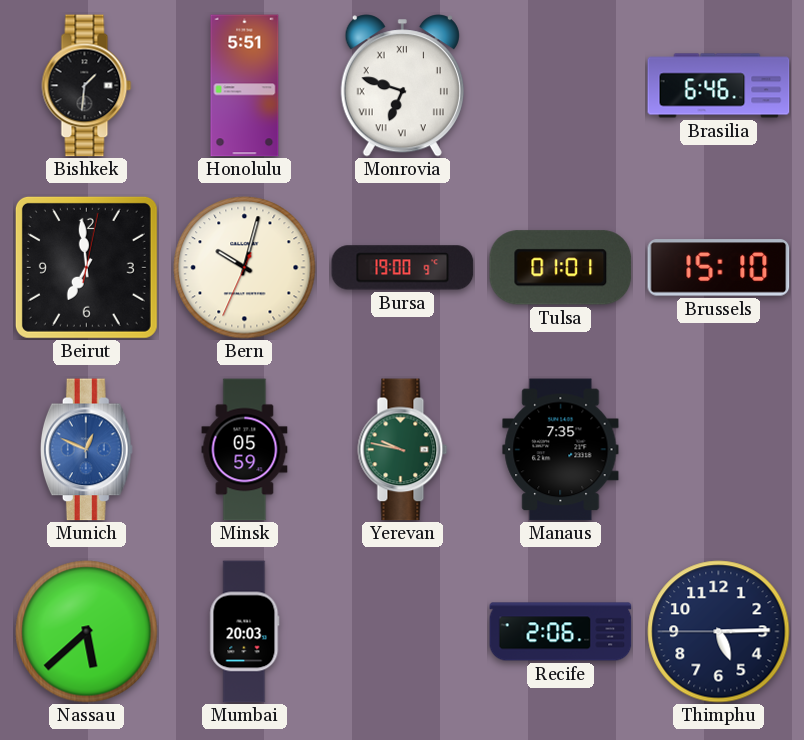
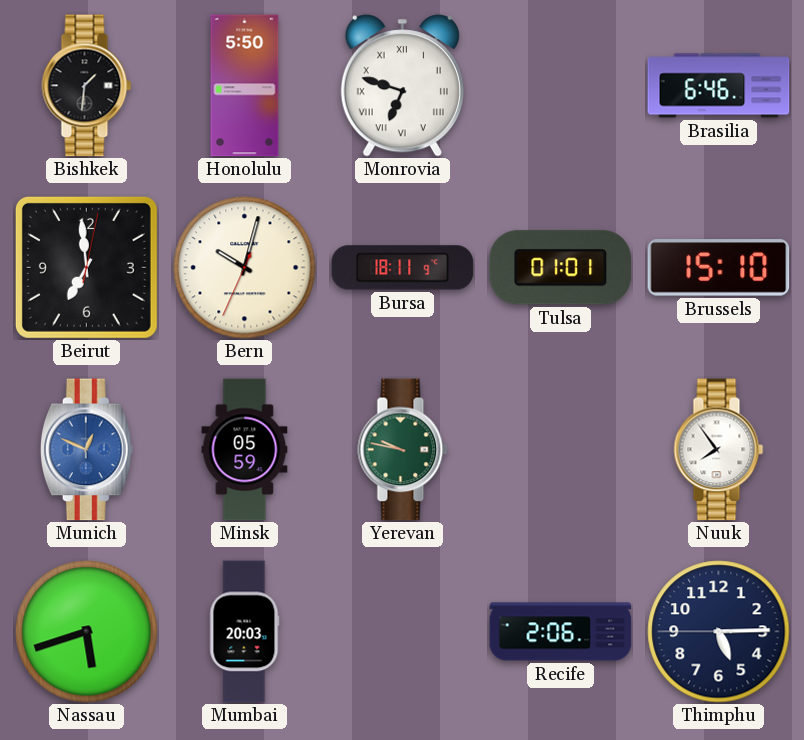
Honolulu: 5:51 -> 5:50 (245, 86)
Bursa: 19:00 -> 18:11 (403, 268)
Manaus: 7:35 -> none (561, 450)
Nuuk: none -> 7:54 (719, 450)
Nassau: 5:38 -> 5:42 (87, 632)
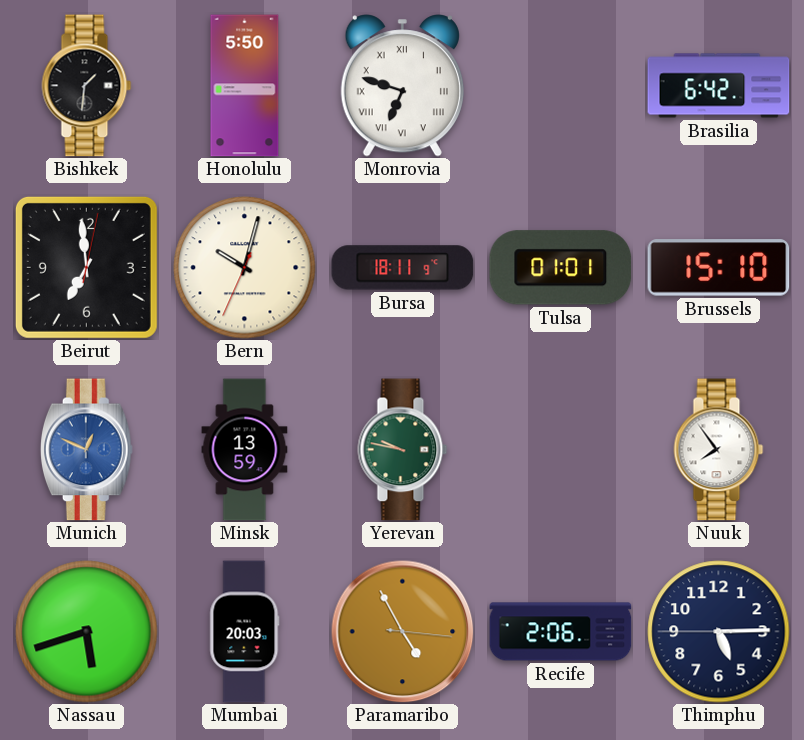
Brasilia: 6:46 -> 6:42 (719, 86)
Minsk: 05:59 -> 13:59 (245, 450)
Paramaribo: none -> 4:55 (403, 632)
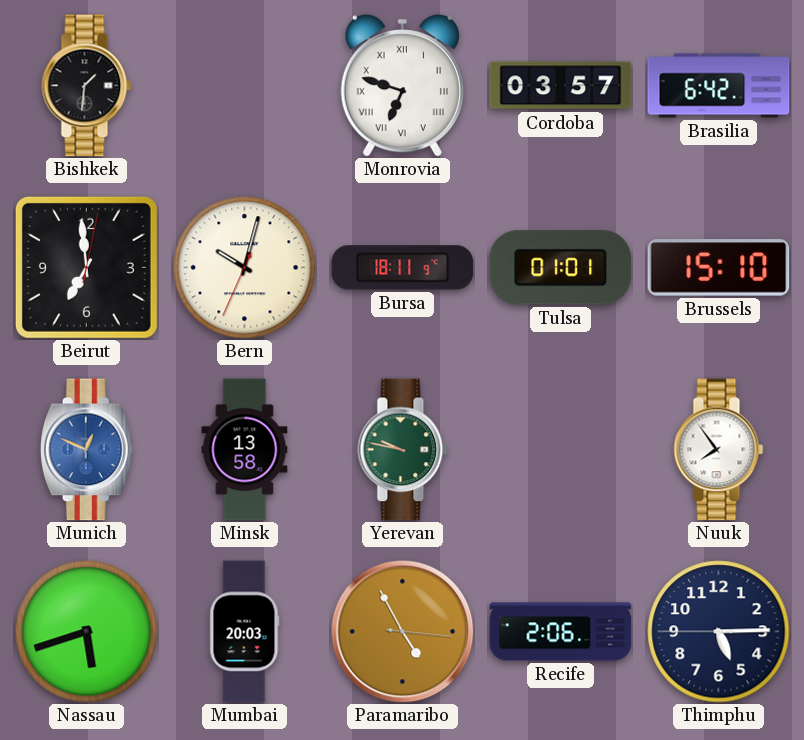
Honolulu: 5:50 -> none (245, 86)
Cordoba: none -> 03:57 (561, 86)
Minsk: 13:59 -> 13:58 (245, 450)
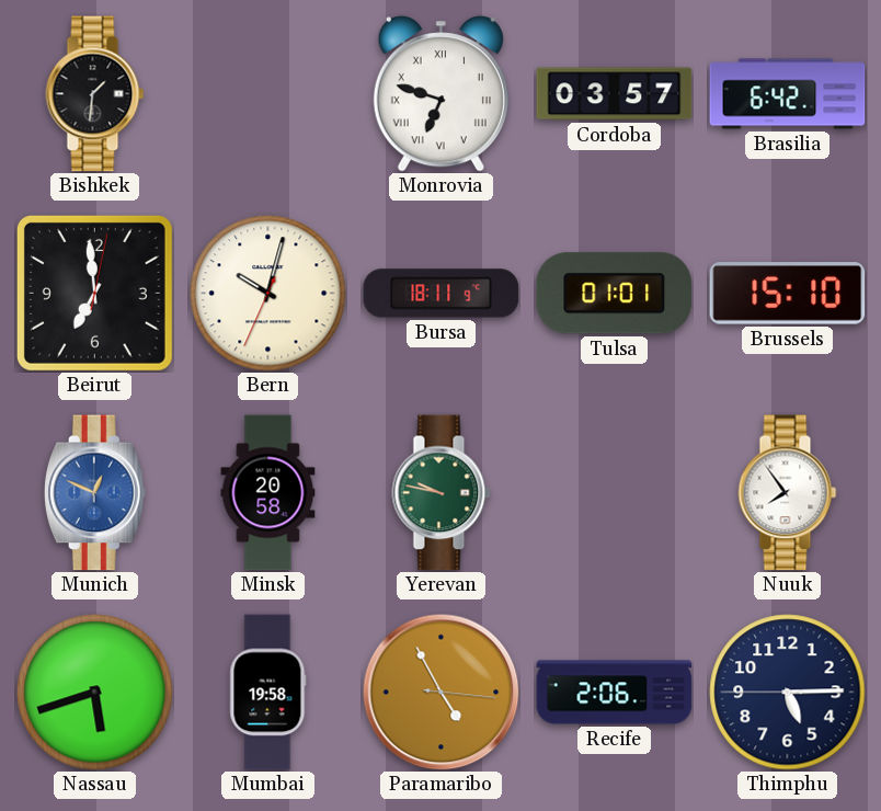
Minsk: 13:58 -> 20:58 (268, 493)
Mumbai: 20:03 -> 19:58 (268, 693)
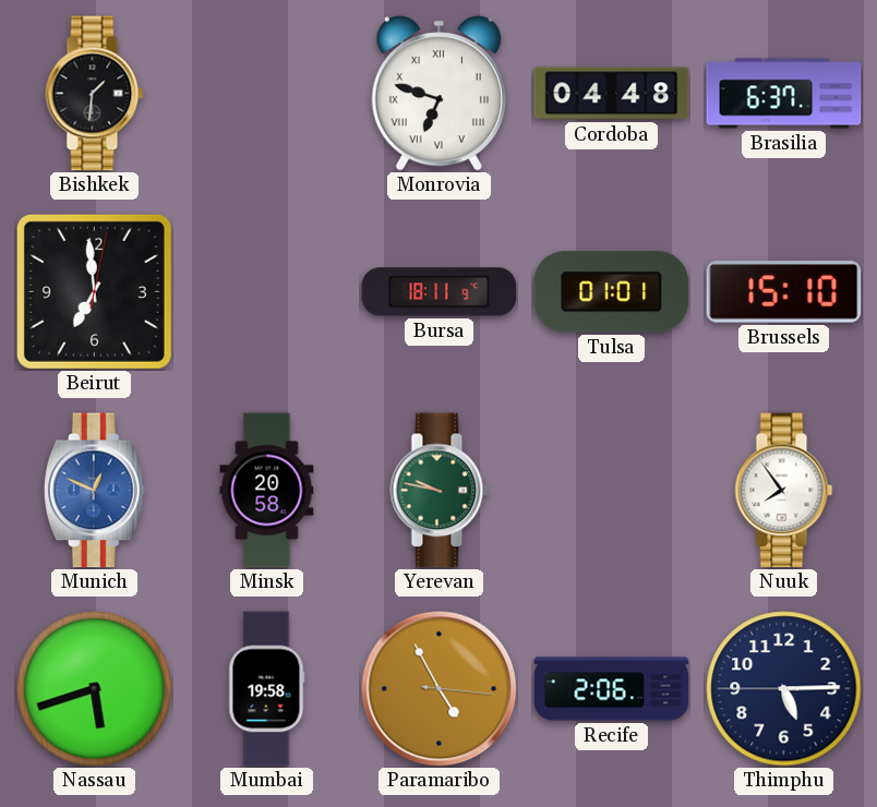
Cordoba: 03:57 -> 04:48 (612, 94)
Brasilia: 6:42 -> 6:37 (784, 94)
Bern: 10:02 -> none (268, 294)
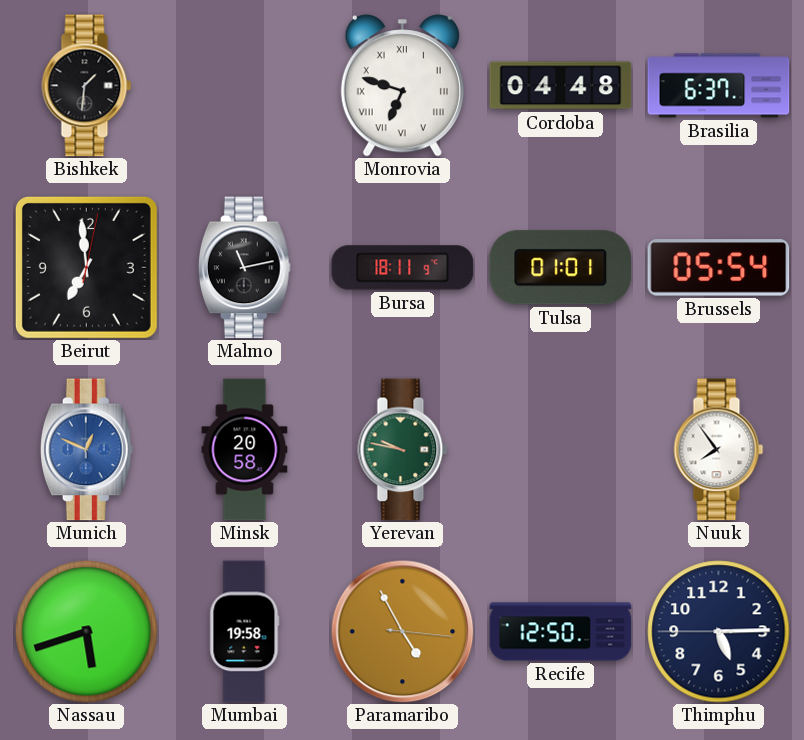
Malmo: none -> 11:13 (244, 268)
Brussels: 15:10 -> 05:54 (719, 268)
Recife: 2:06 -> 12:50 (561, 632)
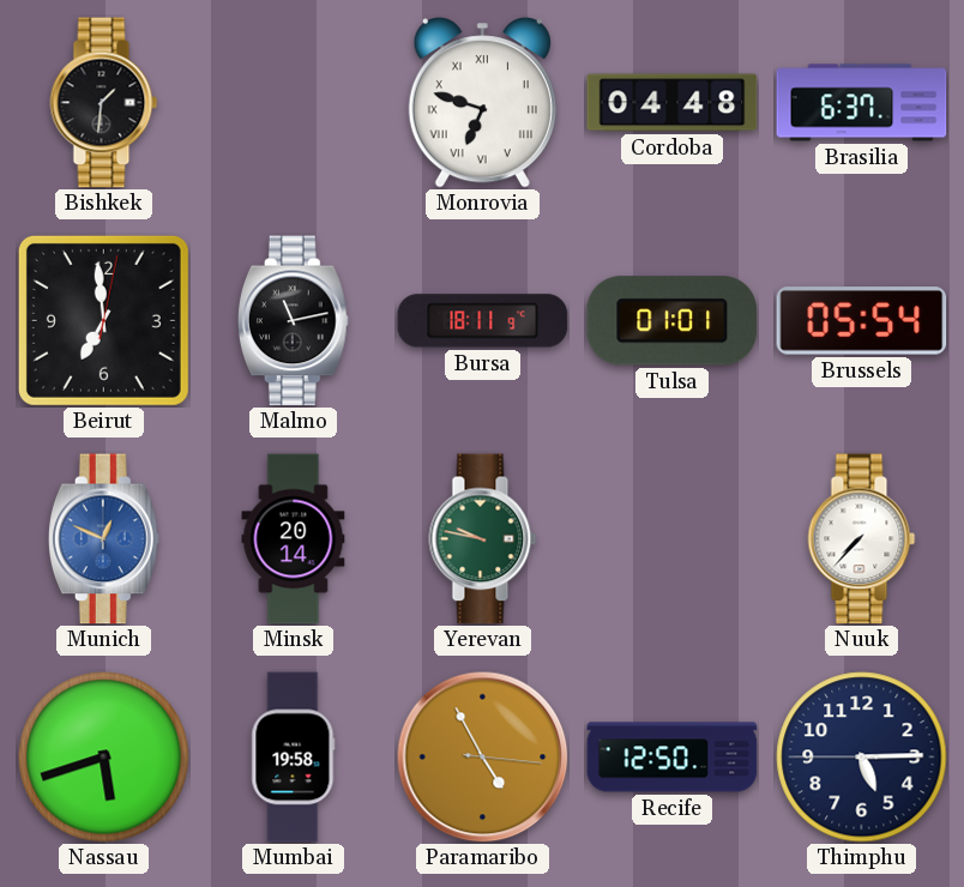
Minsk: 20:58 -> 20:14 (294, 539)
Nuuk: 7:54 -> 7:37 (862, 539)
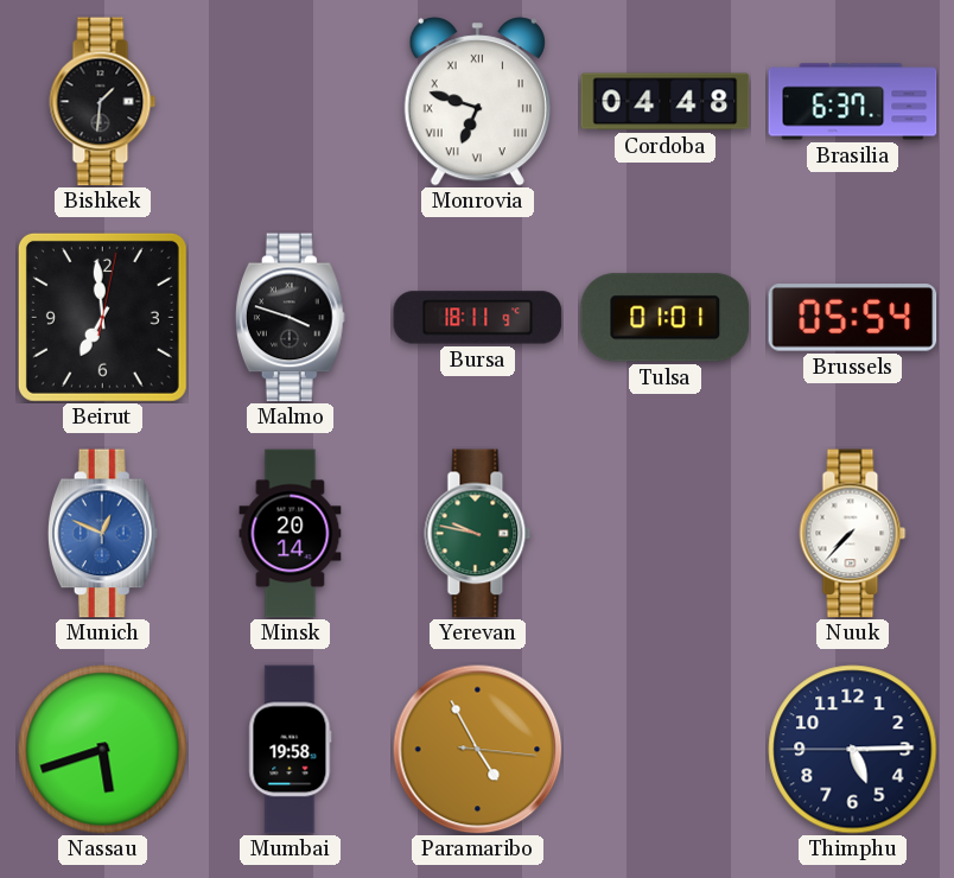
Malmo: 11:13 -> 3:48 (290, 318)
Recife: 12:50 -> none (673, 758)
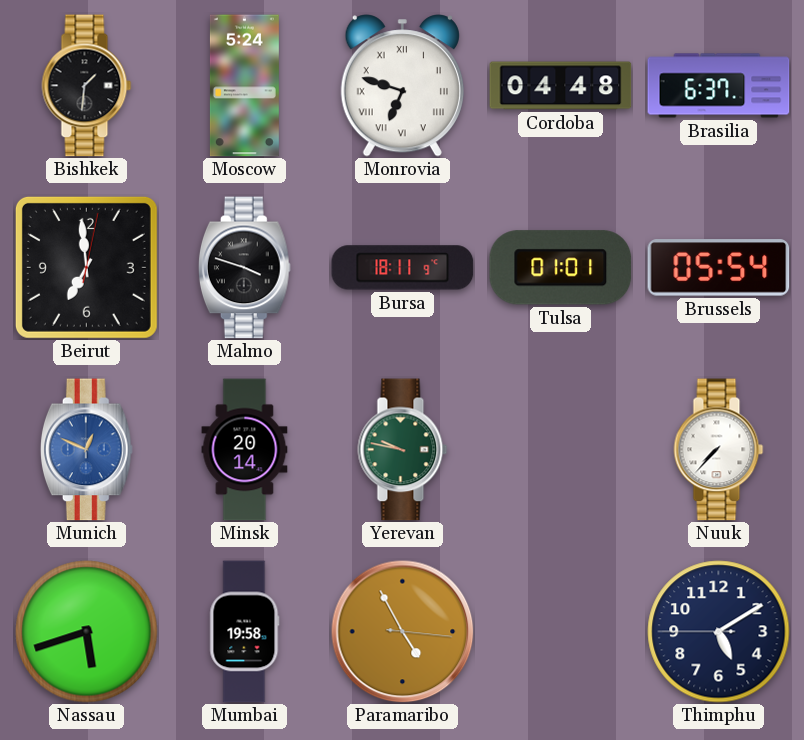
Moscow: none -> 5:24 (244, 86)
Thimphu: 5:14 -> 5:09 (719, 632)
